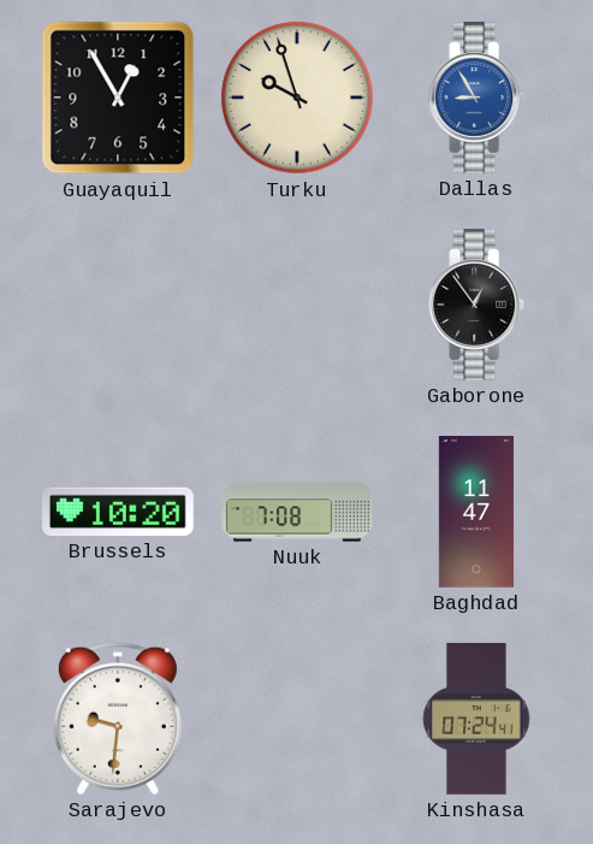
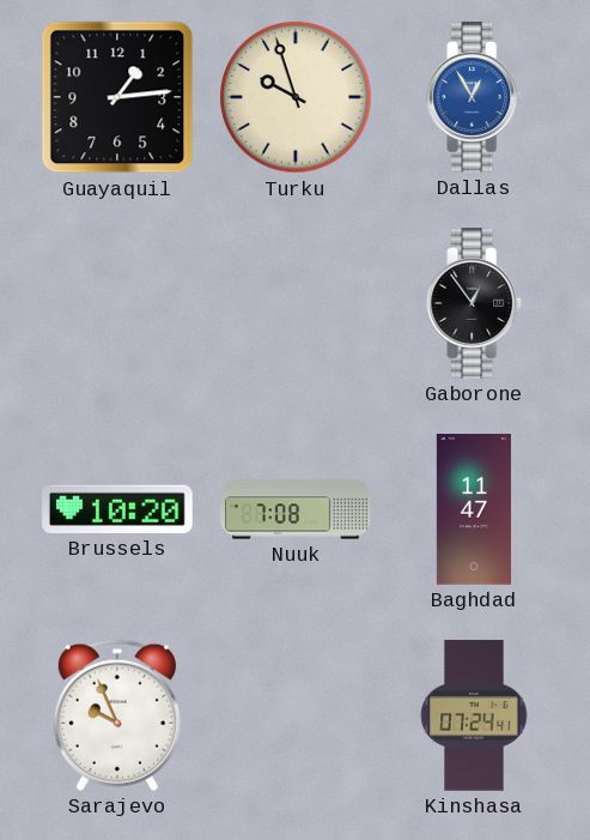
Guayaquil: 12:55 -> 1:14 (117, 97)
Dallas: 8:55 -> 12:55 (475, 97)
Sarajevo: 9:31 -> 9:56 (117, 715)
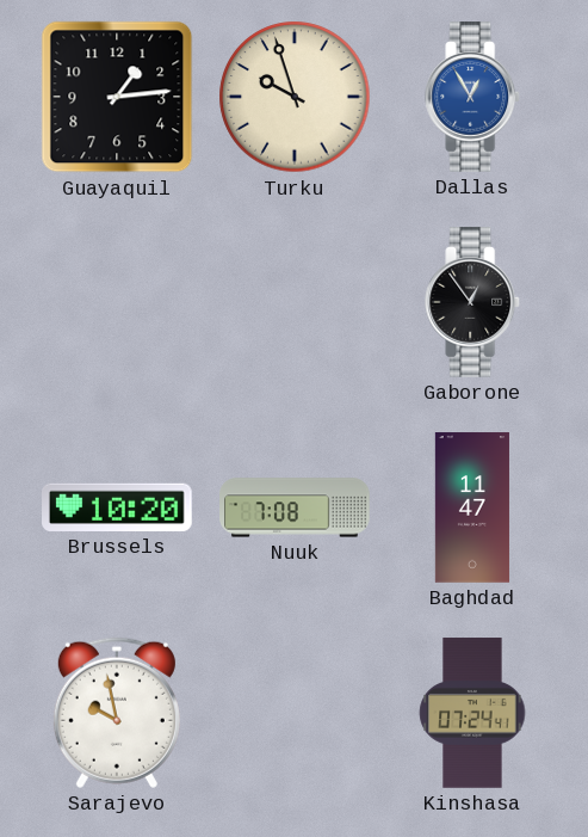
Sarajevo: 9:56 -> 9:58 (117, 713)
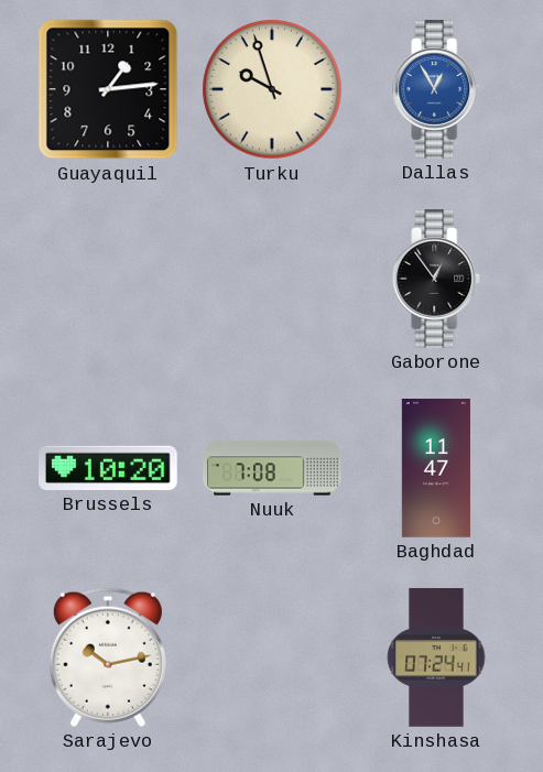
Sarajevo: 9:58 -> 10:13 (108, 657)
